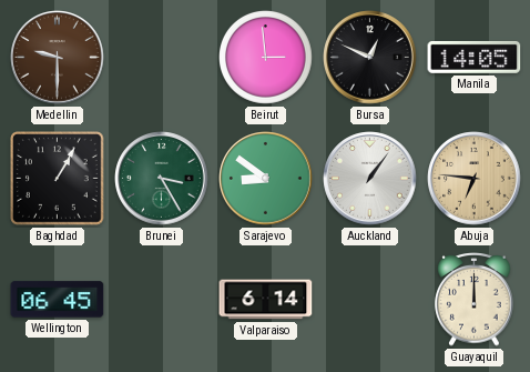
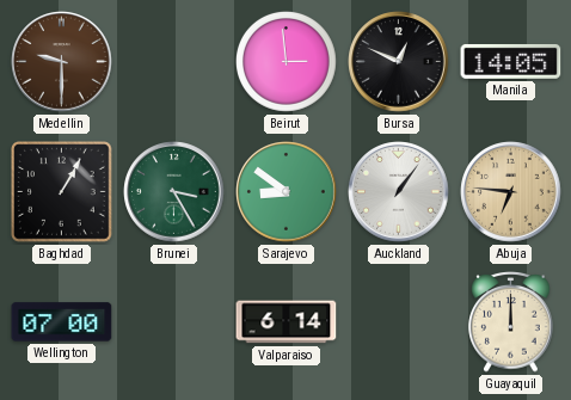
Wellington: 06:45 -> 07:00 (62, 322)
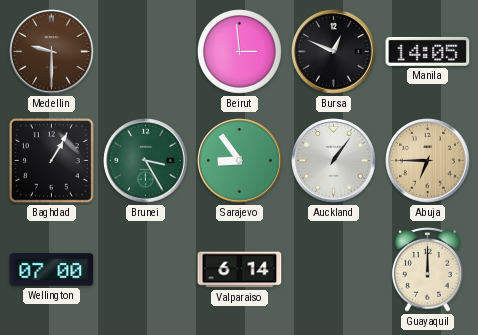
Sarajevo: 8:51 -> 8:54 (240, 161)
Abuja: 6:46 -> 6:45 (428, 161)
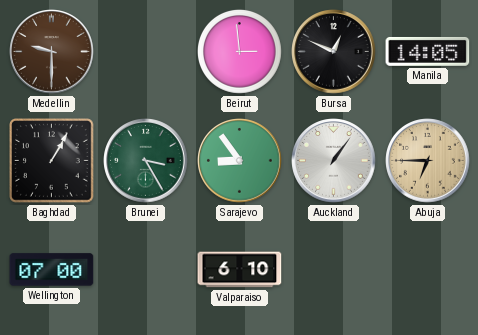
Valparaiso: 6:14 -> 6:10 (240, 270)
Guayaquil: 12:00 -> none (428, 270)
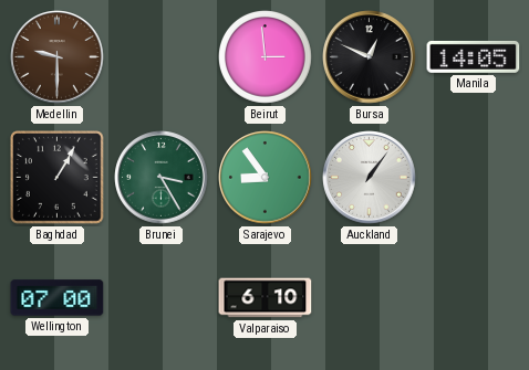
Abuja: 6:45 -> none (428, 161)
